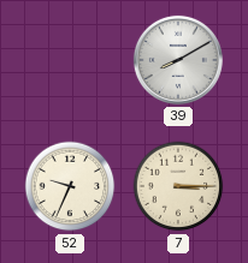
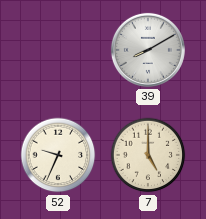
7: 3:15 -> 5:00 (148, 155)
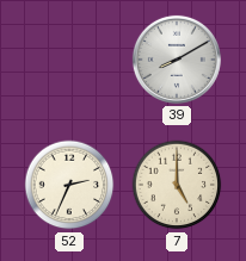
52: 9:34 -> 2:34 (69, 185)
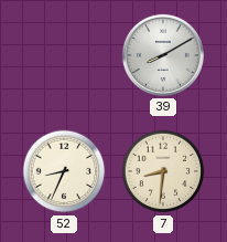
52: 2:34 -> 8:34 (64, 171)
7: 5:00 -> 8:31 (163, 171)
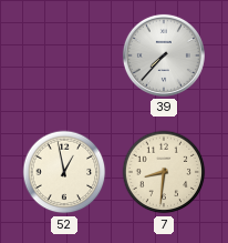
39: 8:10 -> 7:37 (164, 55)
52: 8:34 -> 12:58 (64, 172)
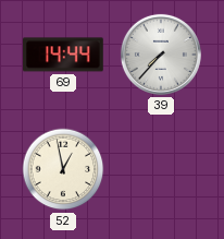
69: none -> 14:44 (63, 55)
7: 8:31 -> none (164, 172)
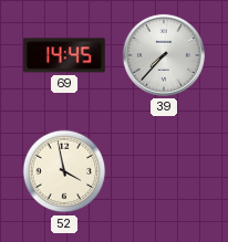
69: 14:44 -> 14:45 (64, 55)
52: 12:58 -> 3:58 (64, 171)
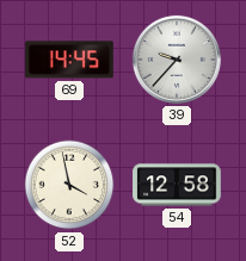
39: 7:37 -> 9:37 (177, 60)
54: none -> 12:58 (177, 185)
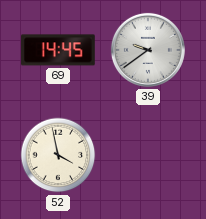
39: 9:37 -> 9:39 (148, 50)
54: 12:58 -> none (177, 185)
